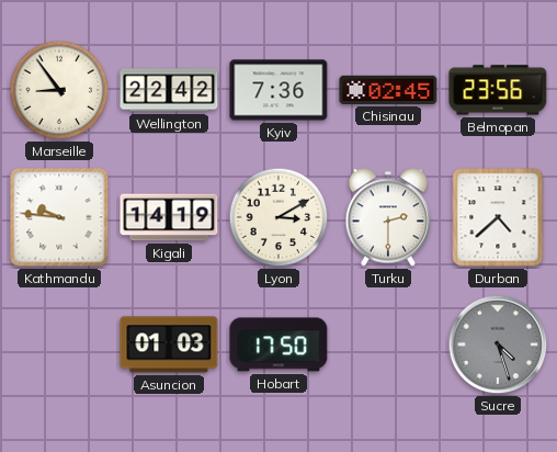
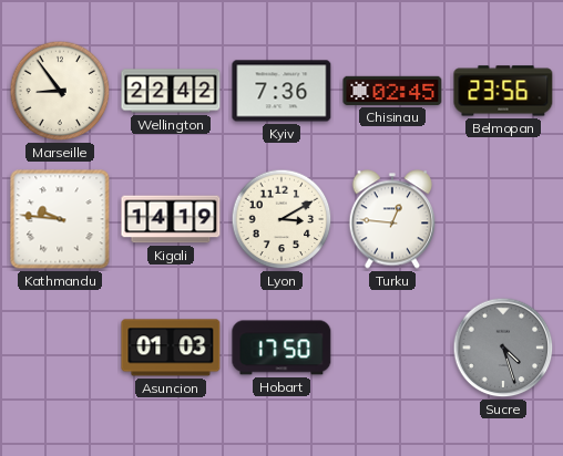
Turku: 2:30 -> 12:46 (391, 219)
Durban: 4:38 -> none (498, 217)
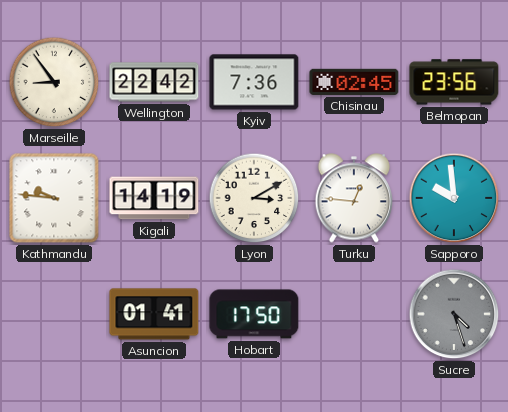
Sapporo: none -> 9:59 (454, 198)
Asuncion: 01:03 -> 01:41 (154, 314)
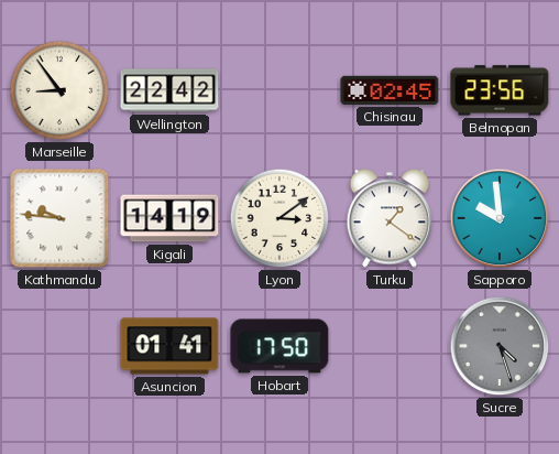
Kyiv: 7:36 -> none (254, 82)
Lyon: 3:10 -> 3:09 (279, 218)
Turku: 12:46 -> 1:21 (388, 218)
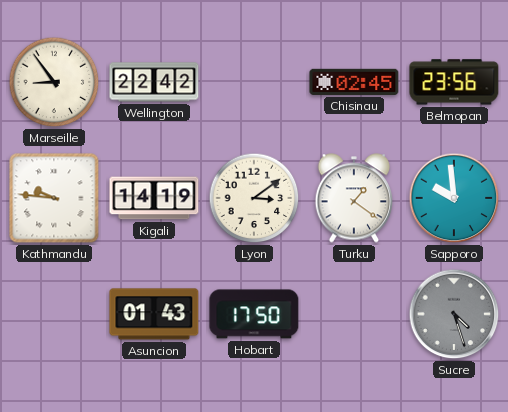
Asuncion: 01:41 -> 01:43 (154, 314)
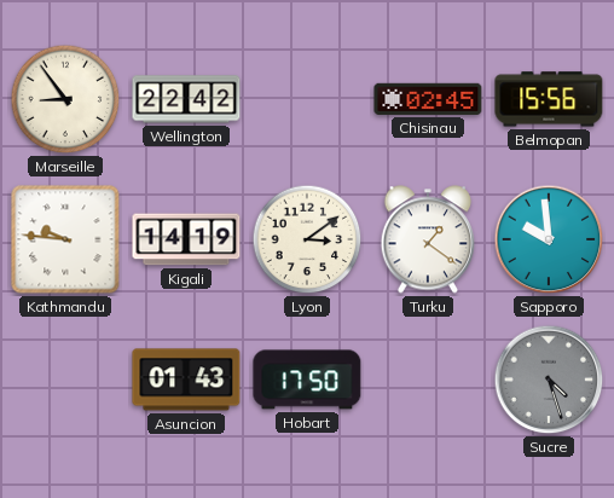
Belmopan: 23:56 -> 15:56 (549, 99)
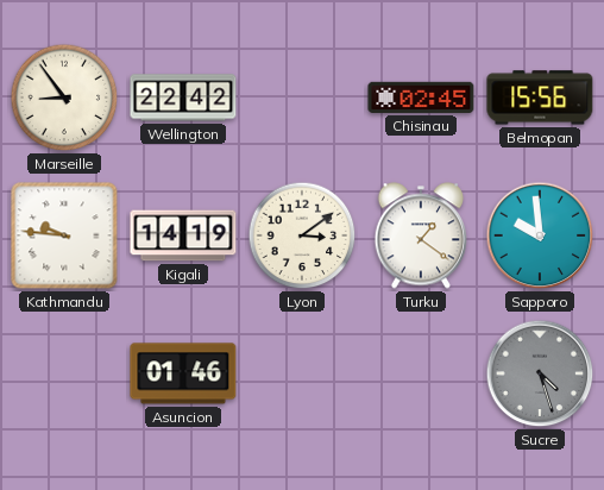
Asuncion: 01:43 -> 01:46 (183, 373)
Hobart: 17:50 -> none (307, 380)
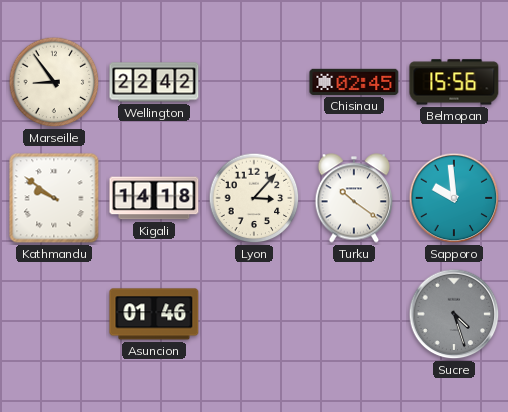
Kathmandu: 9:46 -> 9:51 (54, 198)
Kigali: 14:19 -> 14:18 (154, 198)
Lyon: 3:09 -> 3:07 (254, 198)
Turku: 1:21 -> 10:21 (353, 198)
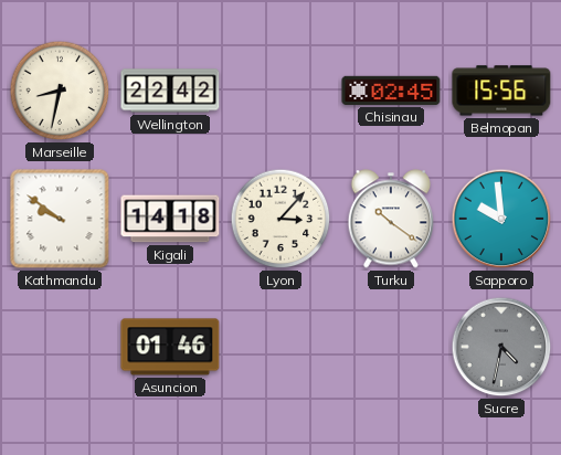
Marseille: 8:54 -> 8:32 (60, 91)
Sucre: 4:27 -> 4:32 (501, 347)
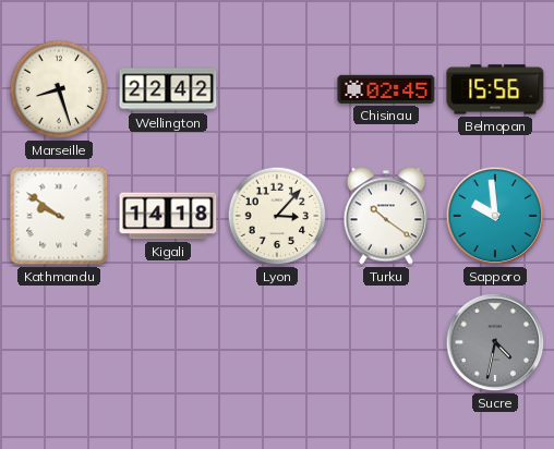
Marseille: 8:32 -> 8:27 (59, 89)
Asuncion: 01:46 -> none (170, 347)
